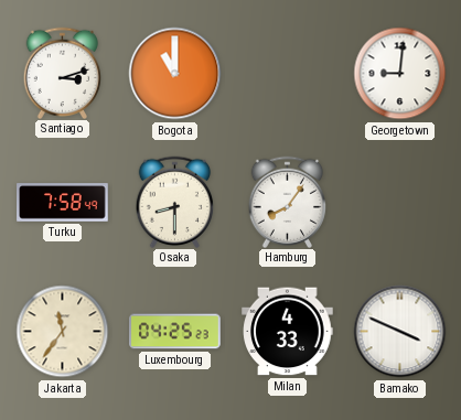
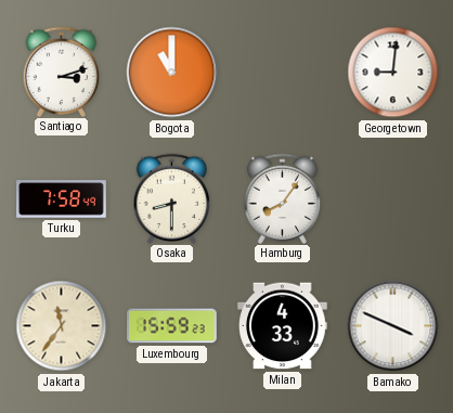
Luxembourg: 04:25 -> 15:59 (172, 326)
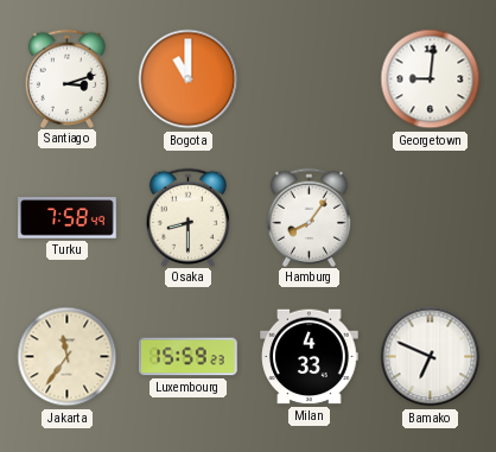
Bamako: 3:49 -> 6:49 (431, 357)
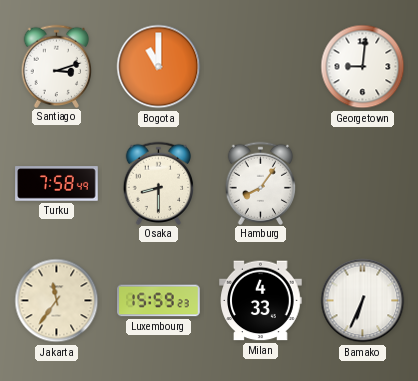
Bamako: 6:49 -> 6:34 (363, 301)
